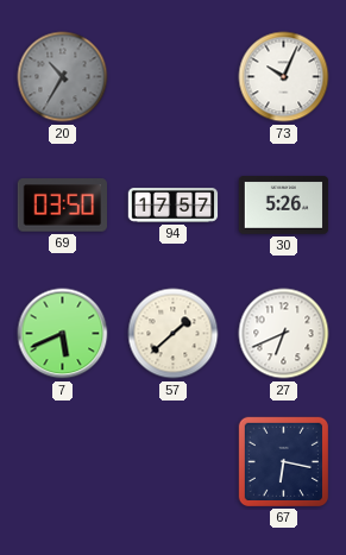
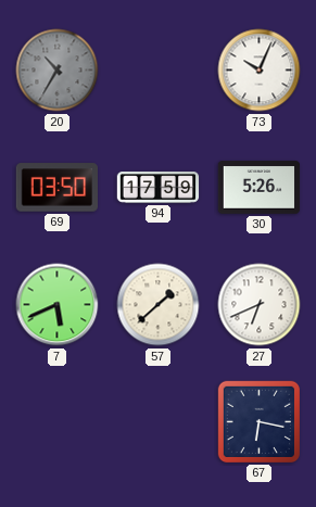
94: 17:57 -> 17:59 (159, 188)
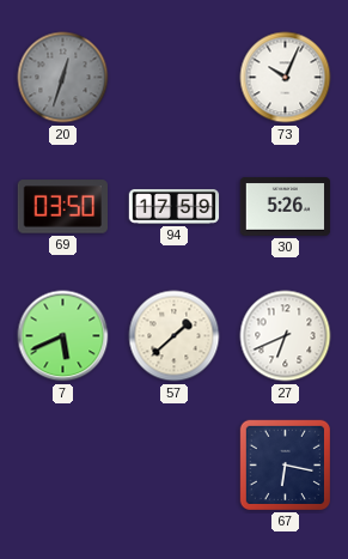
20: 10:35 -> 12:33 (63, 78)
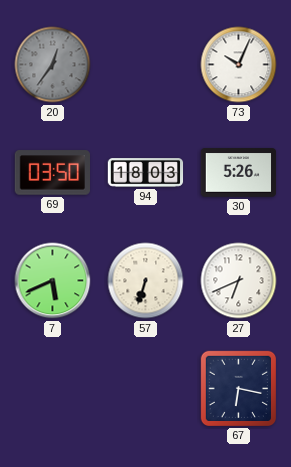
20: 12:33 -> 12:36 (53, 65)
94: 17:59 -> 18:03 (146, 173)
57: 1:38 -> 6:33 (146, 281)
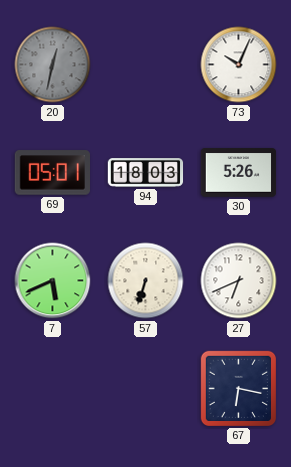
20: 12:36 -> 12:32 (53, 65)
69: 03:50 -> 05:01 (52, 173)
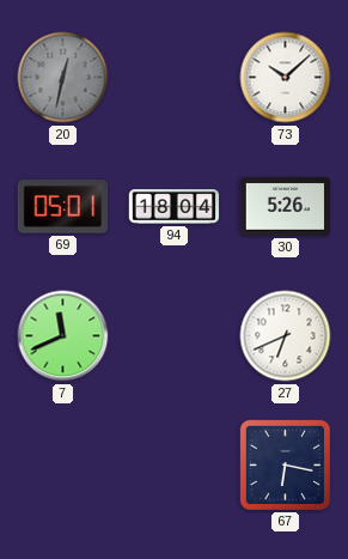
73: 10:04 -> 10:08 (286, 78)
94: 18:03 -> 18:04 (175, 207)
7: 5:41 -> 11:41 (63, 336)
57: 6:33 -> none (146, 281)
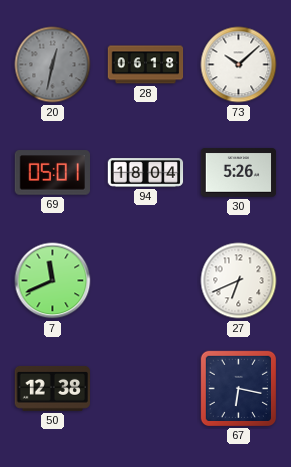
28: none -> 06:18 (146, 65)
50: none -> 12:38 (52, 388)
